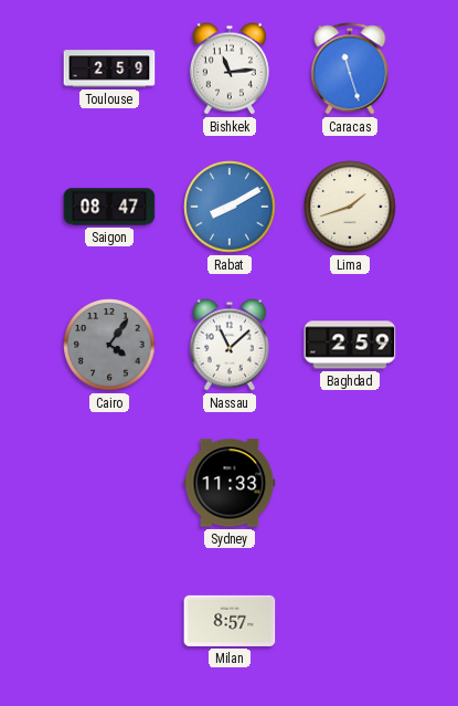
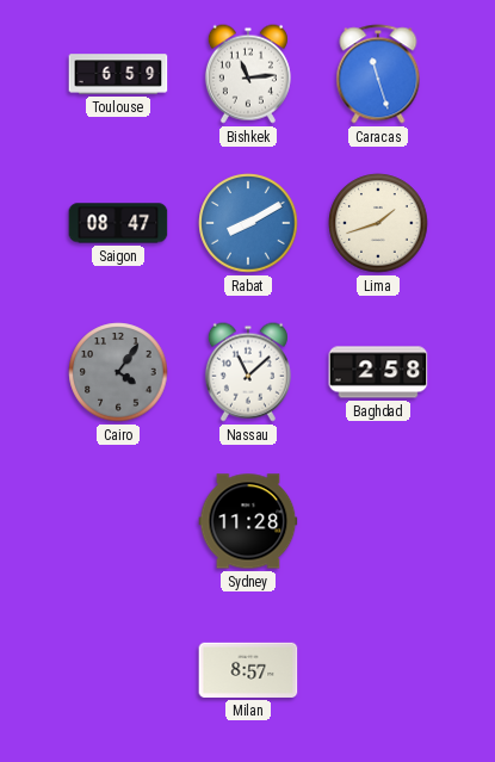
Toulouse: 2:59 -> 6:59 (118, 74)
Baghdad: 2:59 -> 2:58 (378, 372)
Sydney: 11:33 -> 11:28 (248, 521)
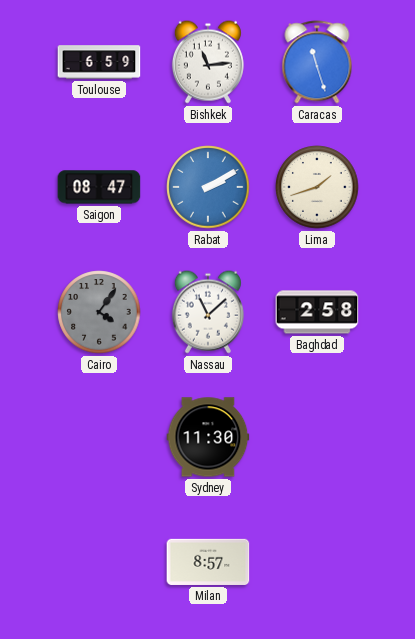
Rabat: 8:10 -> 2:10 (208, 187)
Sydney: 11:28 -> 11:30 (208, 437)
